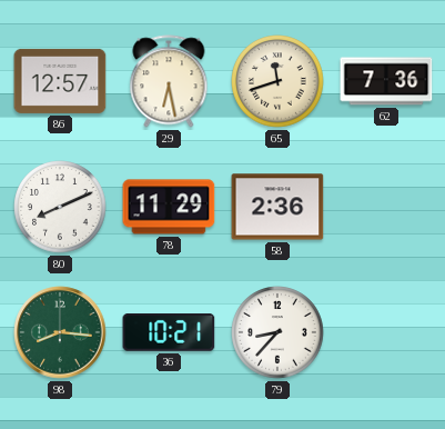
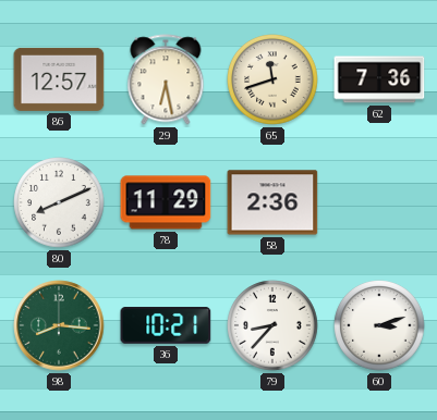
60: none -> 3:12 (379, 325)
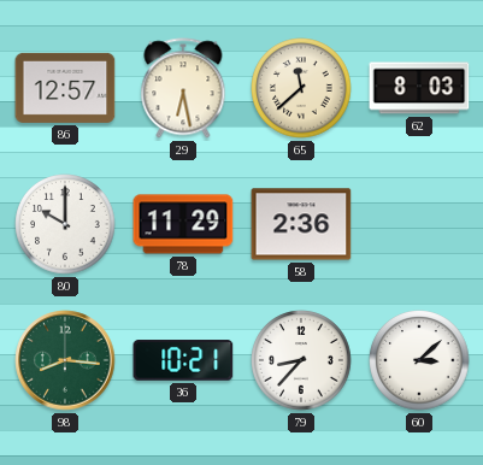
65: 11:42 -> 11:38 (301, 88)
62: 7:36 -> 8:03 (419, 88)
80: 8:11 -> 10:00 (65, 224)
60: 3:12 -> 3:08 (419, 360)
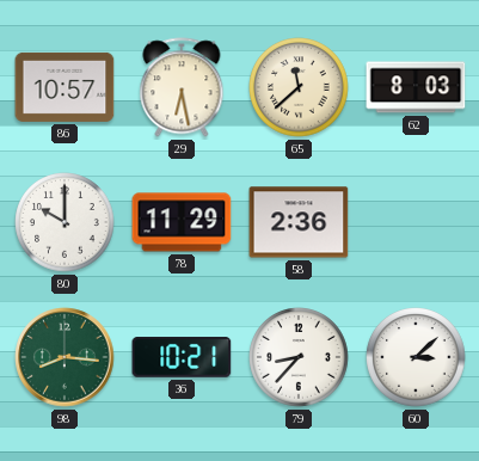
86: 12:57 -> 10:57 (65, 87)
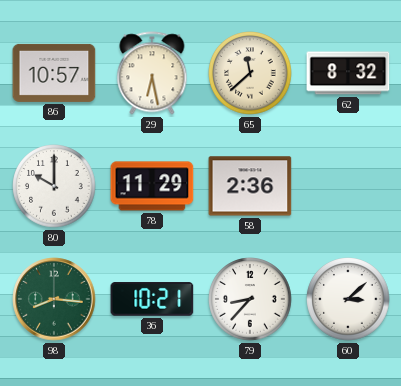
62: 8:03 -> 8:32 (348, 73)
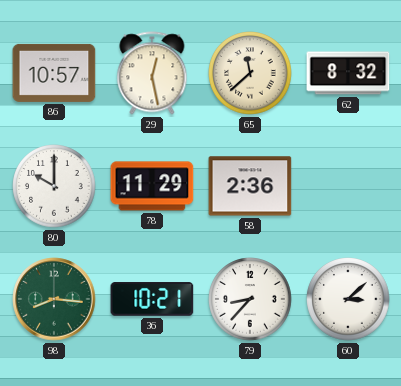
29: 6:28 -> 12:28 (152, 73)
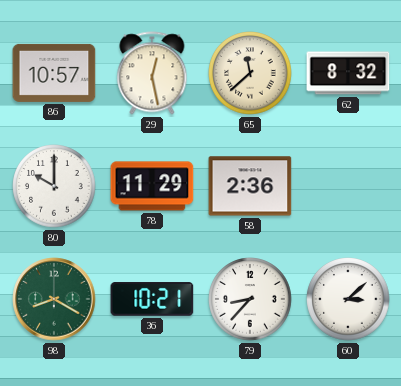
98: 8:16 -> 8:20 (54, 299)
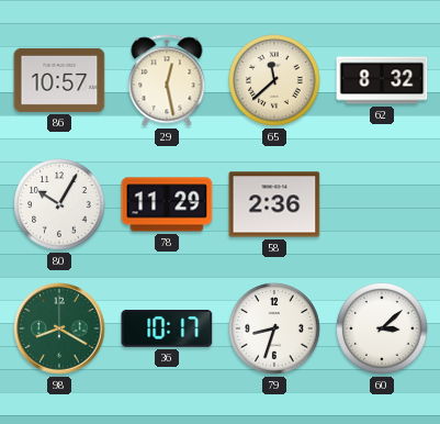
80: 10:00 -> 10:05 (59, 204)
36: 10:21 -> 10:17 (167, 328)
79: 8:37 -> 8:33 (274, 328)
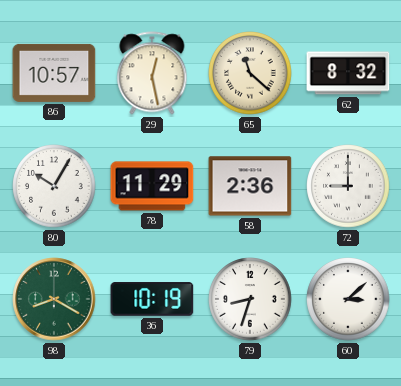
65: 11:38 -> 11:22 (250, 73)
72: none -> 9:00 (348, 186)
36: 10:17 -> 10:19 (152, 299)
